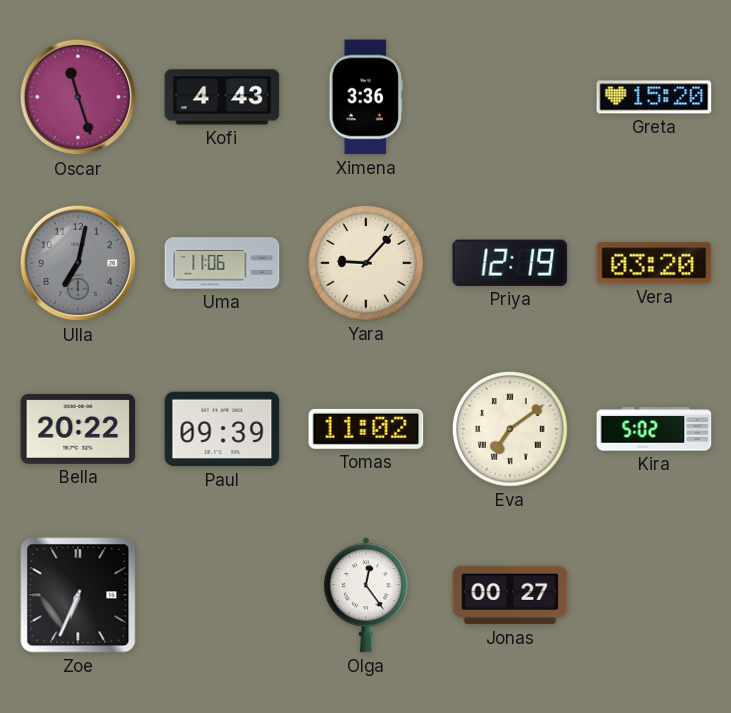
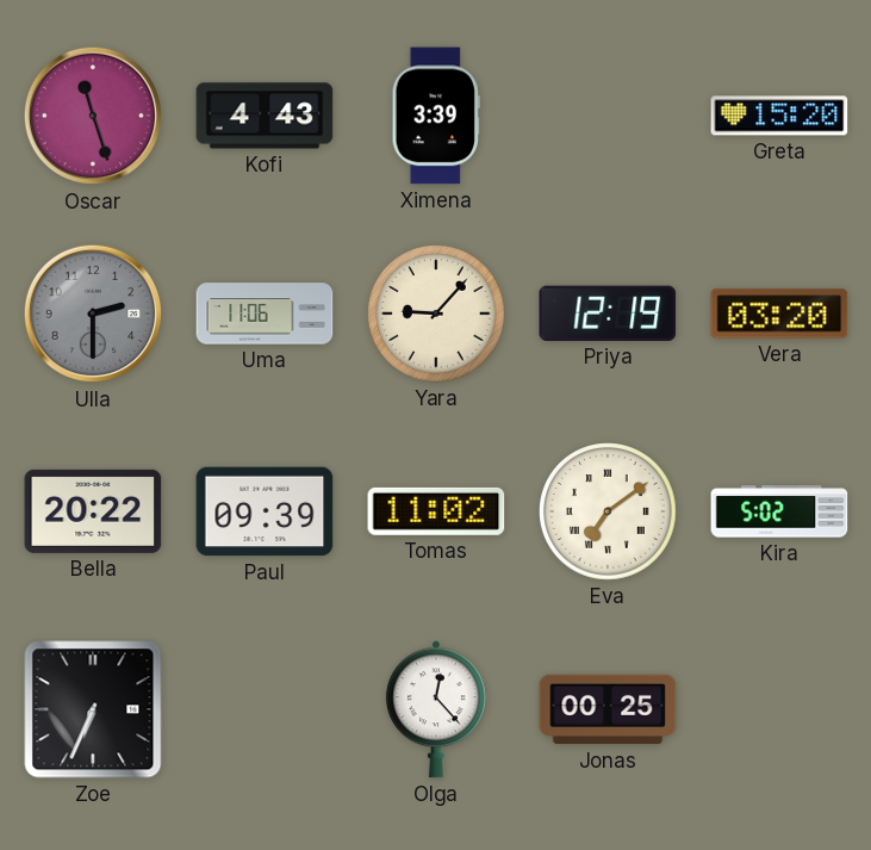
Ximena: 3:36 -> 3:39 (436, 116)
Ulla: 7:02 -> 2:30 (93, 314)
Olga: 12:24 -> 12:23 (436, 709)
Jonas: 00:27 -> 00:25 (608, 709)
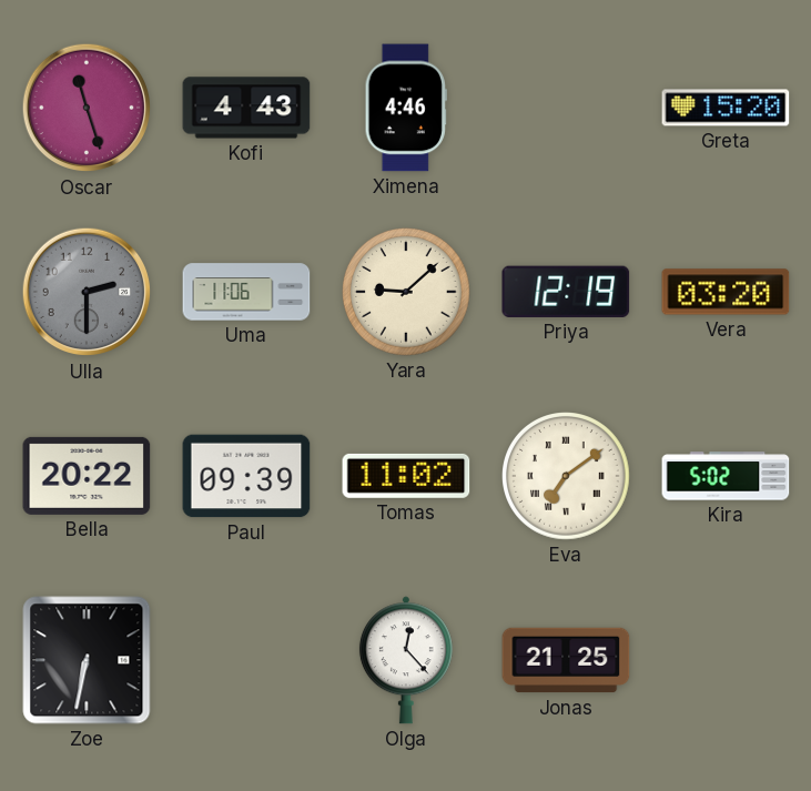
Ximena: 3:39 -> 4:46 (406, 108)
Yara: 9:07 -> 9:08 (407, 293)
Zoe: 6:34 -> 6:32 (87, 660)
Jonas: 00:25 -> 21:25 (566, 660)
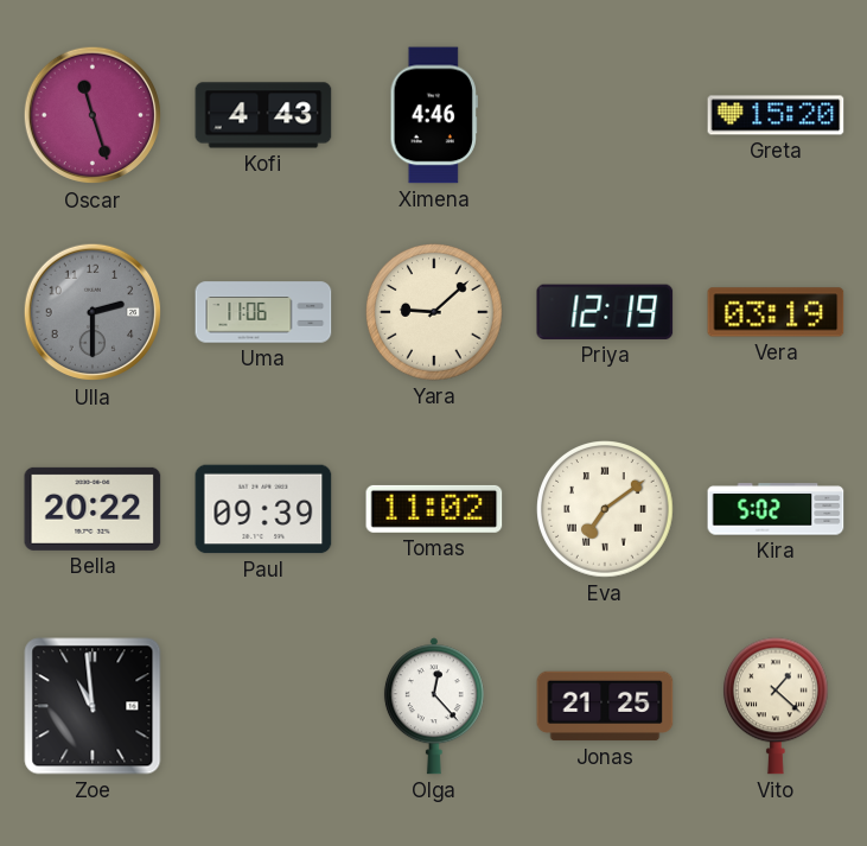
Vera: 03:20 -> 03:19 (776, 312)
Zoe: 6:32 -> 10:59 (93, 706)
Vito: none -> 1:22 (776, 706)
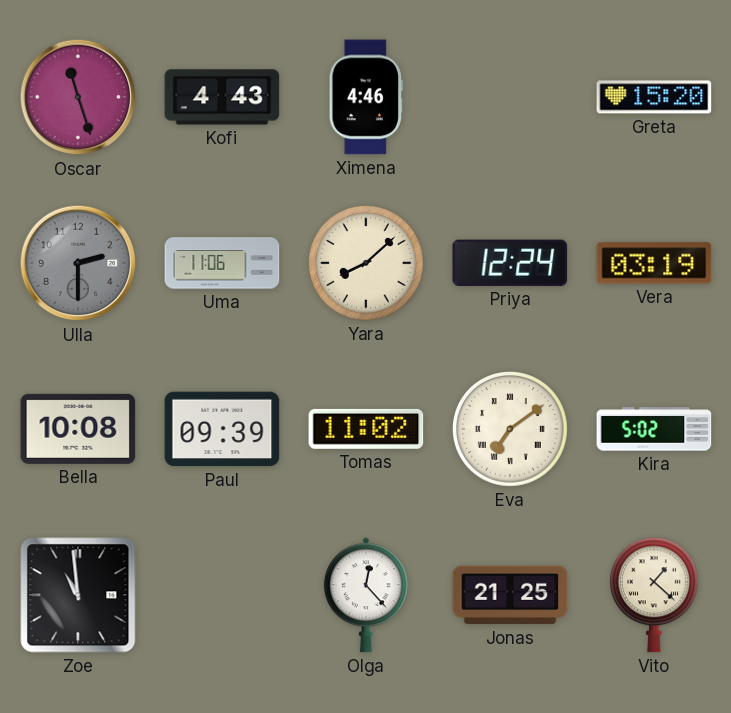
Yara: 9:08 -> 8:08 (367, 264)
Priya: 12:19 -> 12:24 (510, 263)
Bella: 20:22 -> 10:08 (78, 429)
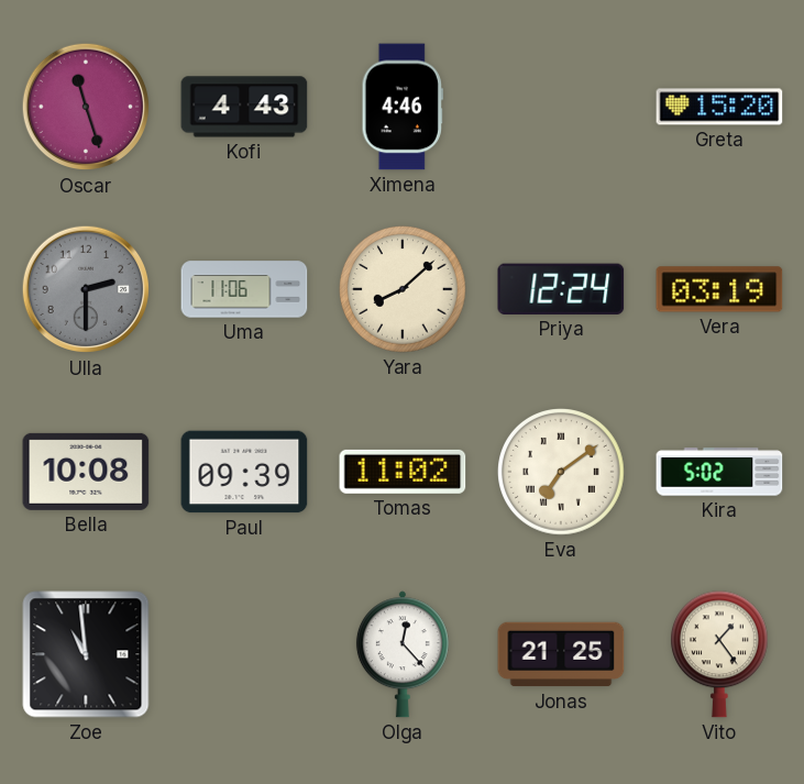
Vito: 1:22 -> 1:24 (719, 654)
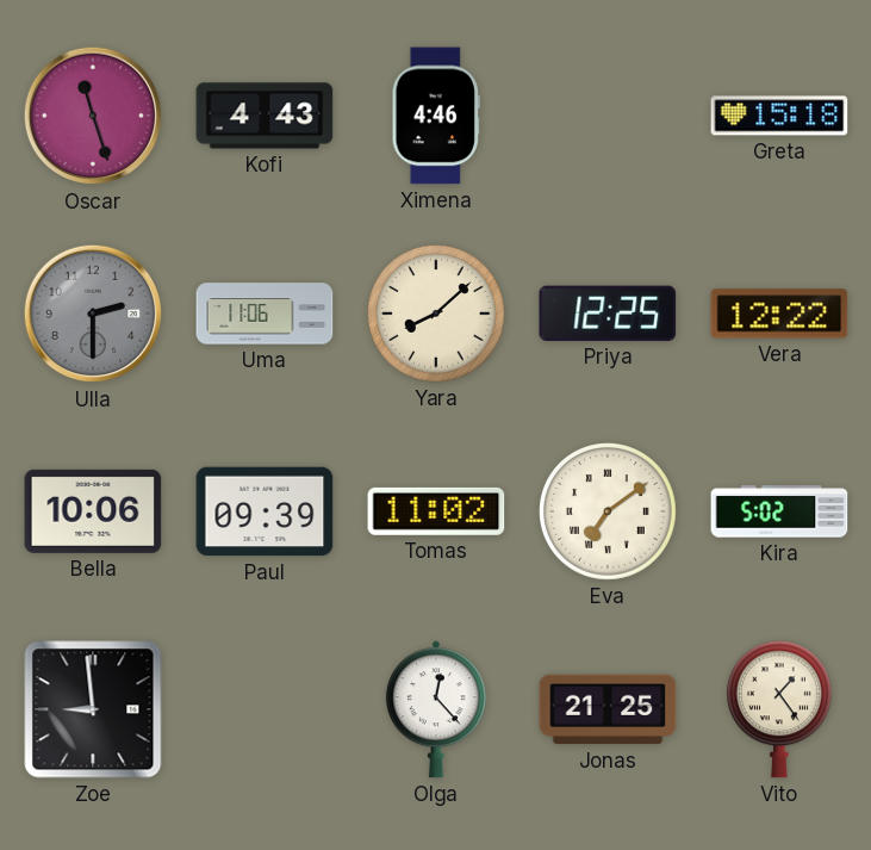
Greta: 15:20 -> 15:18 (779, 116)
Priya: 12:24 -> 12:25 (608, 314)
Vera: 03:19 -> 12:22 (779, 314)
Bella: 10:08 -> 10:06 (93, 511)
Zoe: 10:59 -> 8:59 (93, 709)
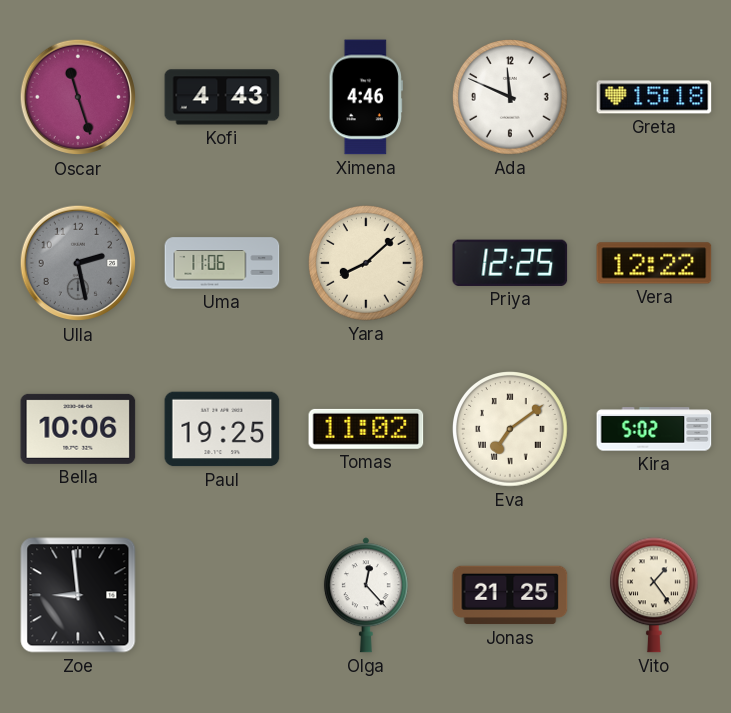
Ada: none -> 11:49 (511, 98)
Ulla: 2:30 -> 2:28 (78, 263)
Paul: 09:39 -> 19:25 (222, 429)
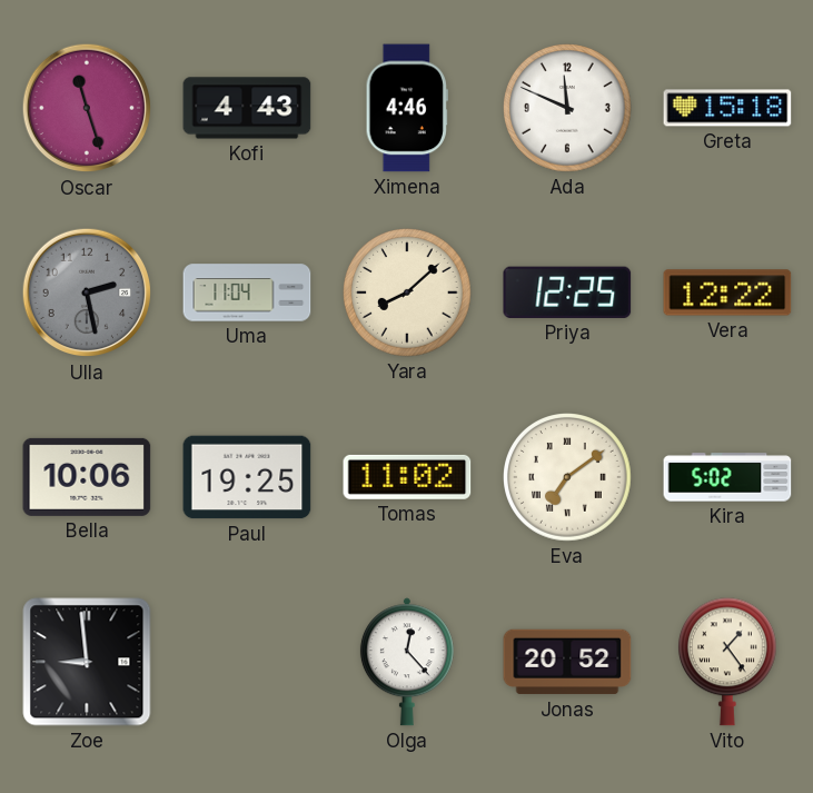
Uma: 11:06 -> 11:04 (247, 293)
Jonas: 21:25 -> 20:52 (567, 662)
